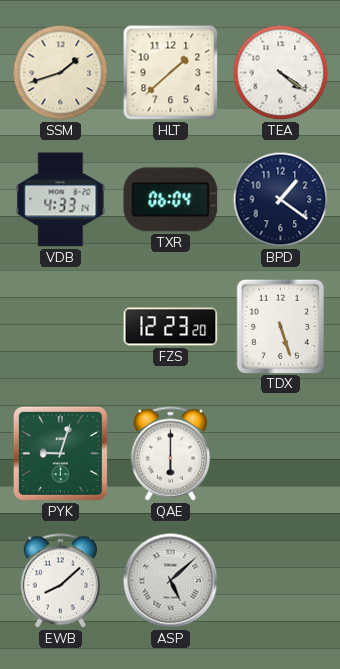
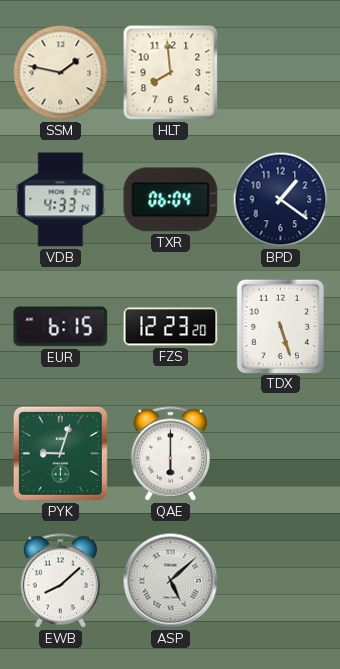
SSM: 1:42 -> 1:47 (61, 73)
HLT: 1:38 -> 7:59 (171, 73)
TEA: 4:21 -> none (281, 73)
EUR: none -> 6:15 (61, 327)
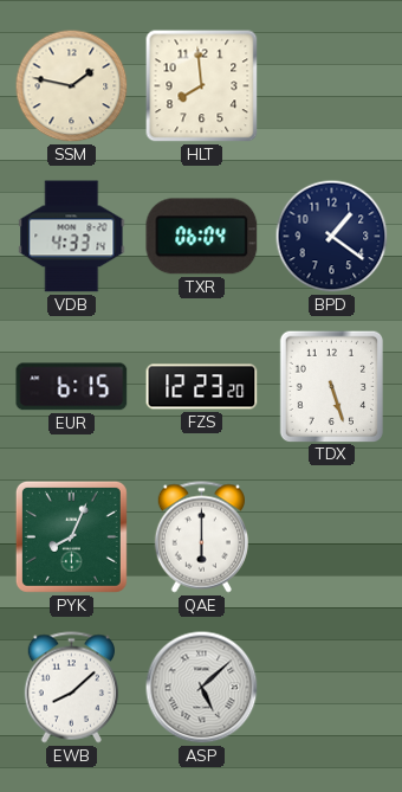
PYK: 9:03 -> 8:04 (71, 536)
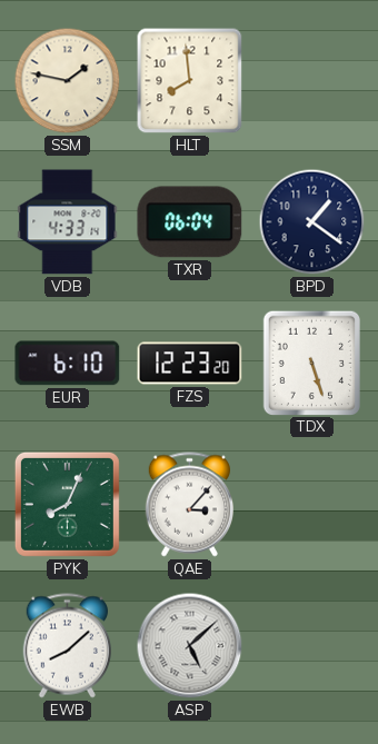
EUR: 6:15 -> 6:10 (68, 364)
QAE: 6:00 -> 3:07 (189, 505)
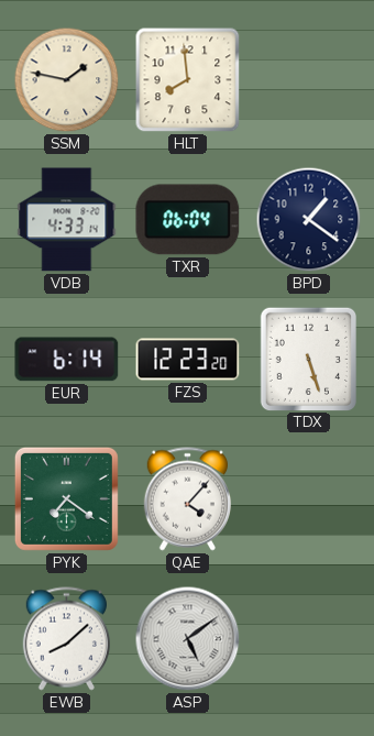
EUR: 6:10 -> 6:14 (67, 360)
PYK: 8:04 -> 7:21 (66, 498)
QAE: 3:07 -> 4:07 (187, 499)
ASP: 5:08 -> 5:09 (188, 639)
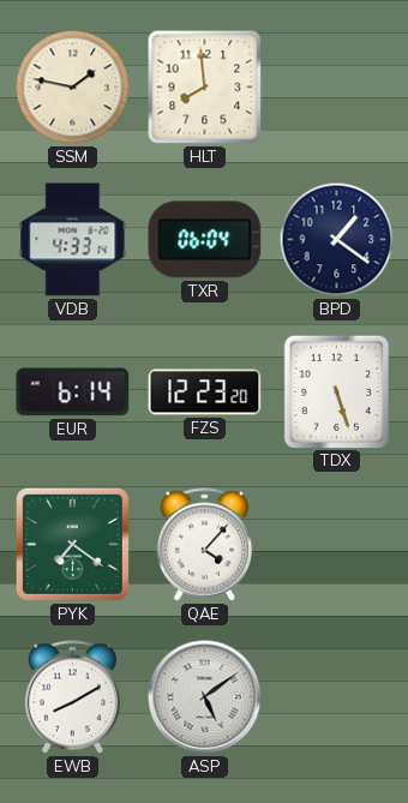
EWB: 8:08 -> 8:10 (72, 697)
